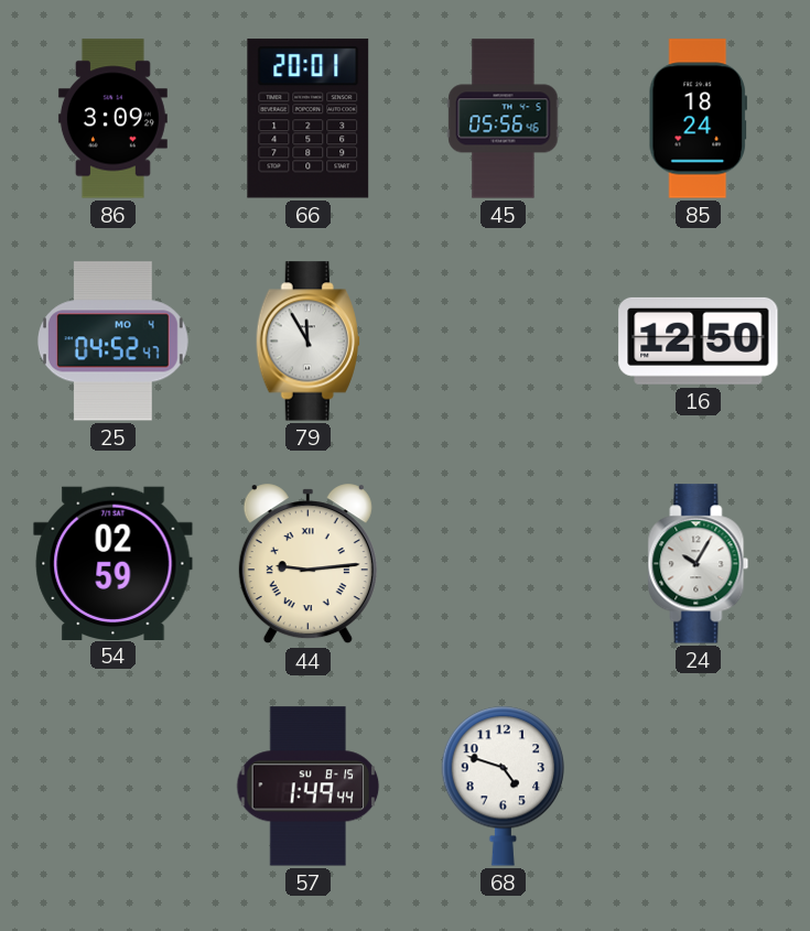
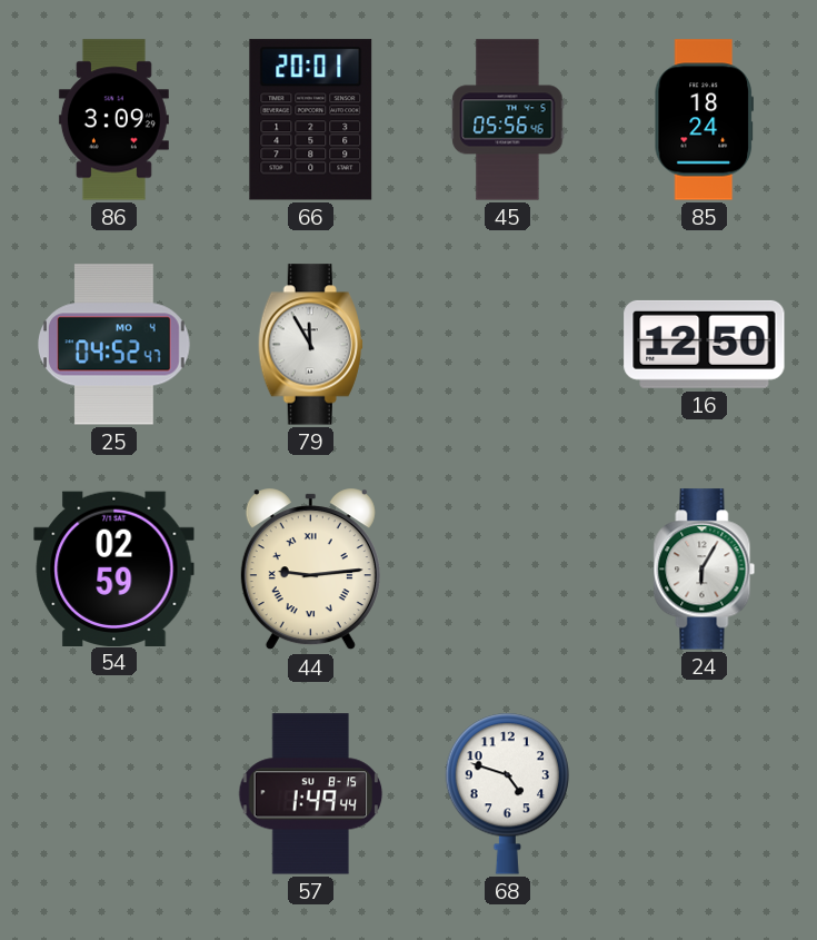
24: 10:05 -> 6:05 (705, 570)
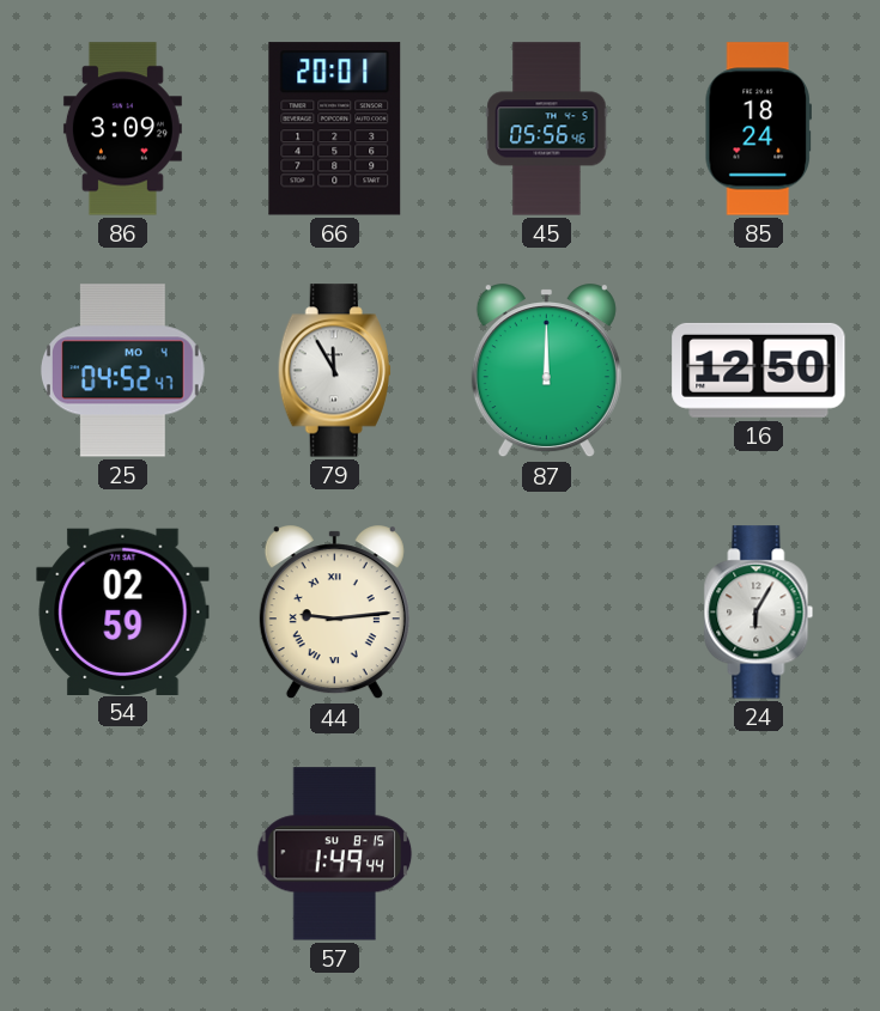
87: none -> 12:00 (546, 371)
68: 4:48 -> none (507, 793)
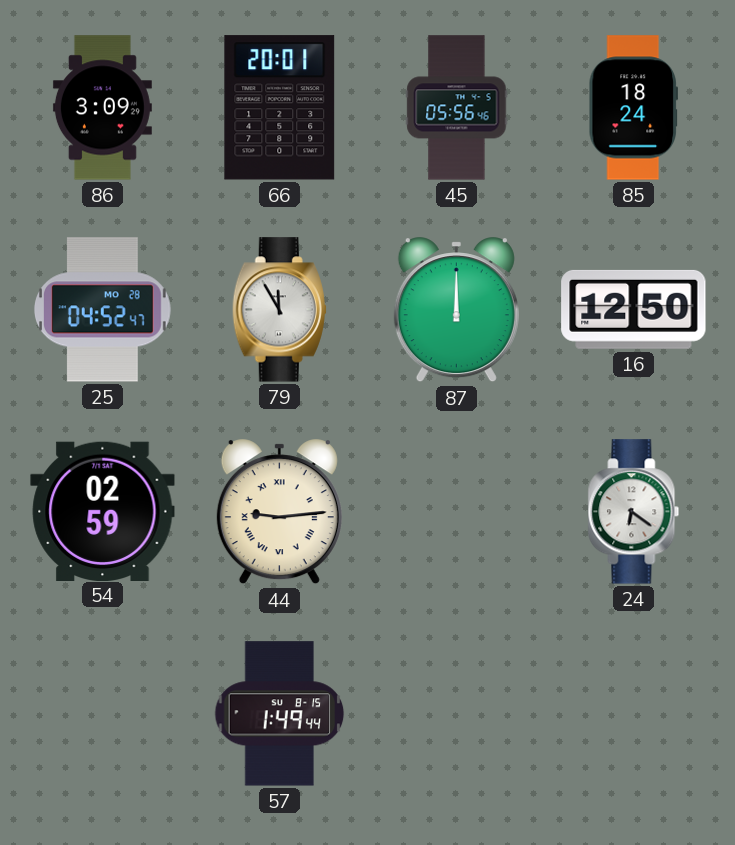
25 date: MO 4 -> MO 28 (102, 310)
24: 6:05 -> 6:21 (634, 512)
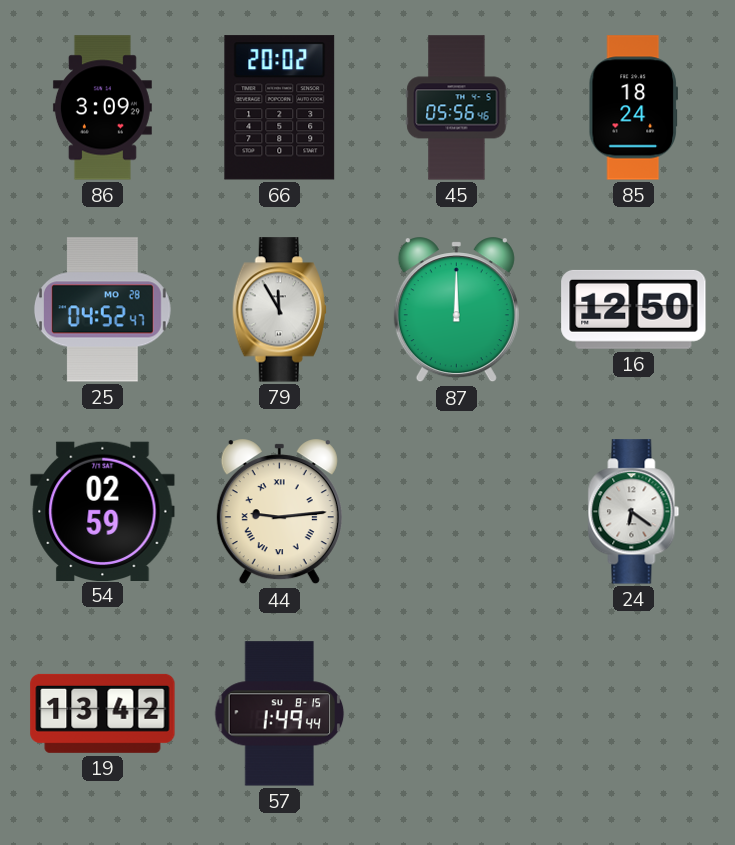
66: 20:01 -> 20:02 (280, 108)
19: none -> 13:42 (103, 713)
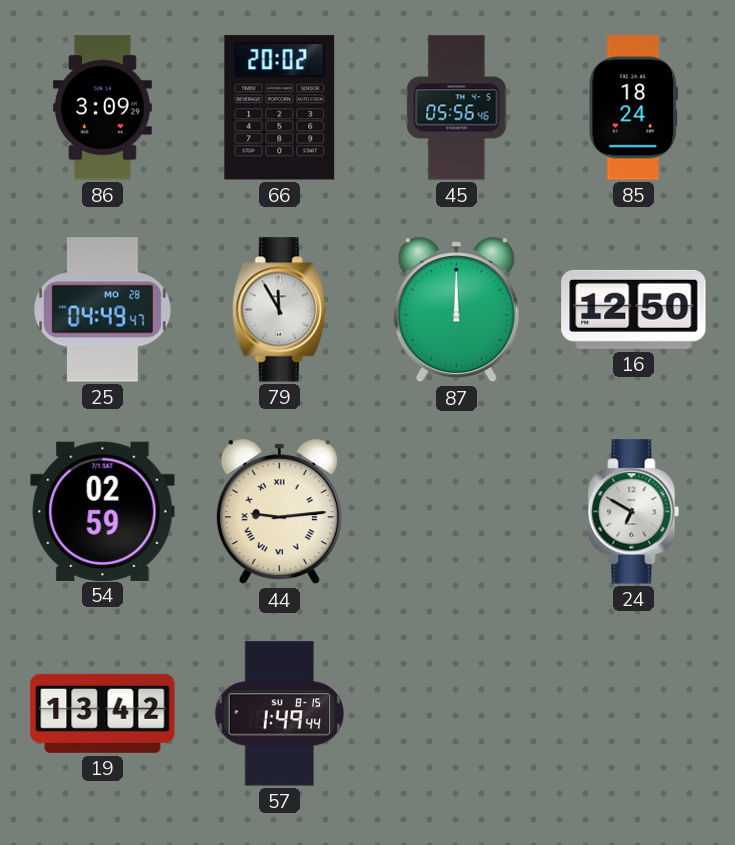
25: 04:52 -> 04:49 (102, 310)
24: 6:21 -> 6:50 (634, 512)
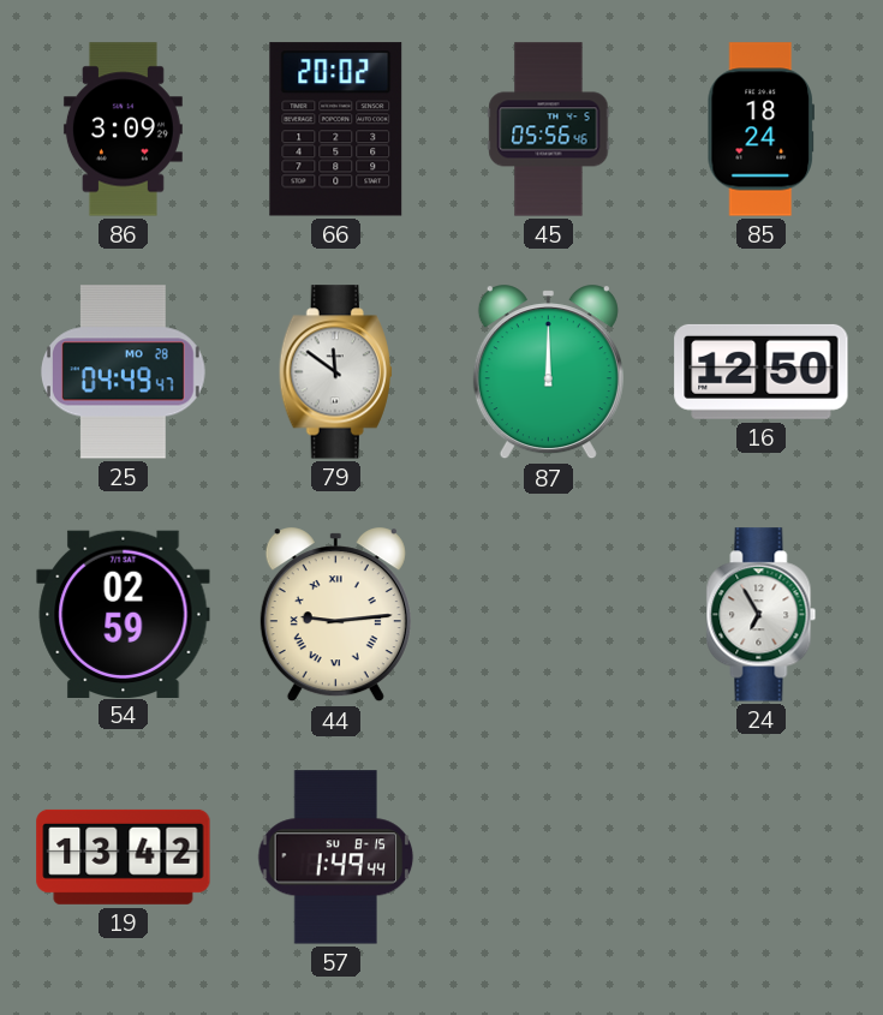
79: 11:55 -> 11:51 (335, 372)
24: 6:50 -> 6:55 (762, 615)
